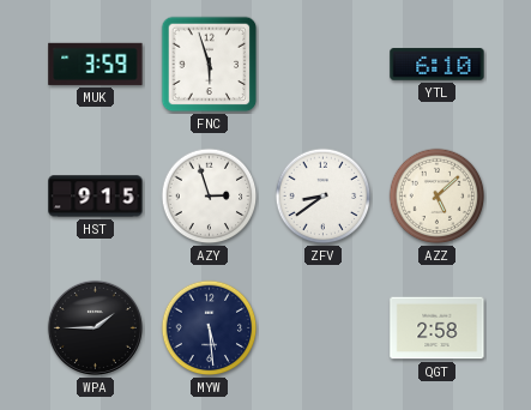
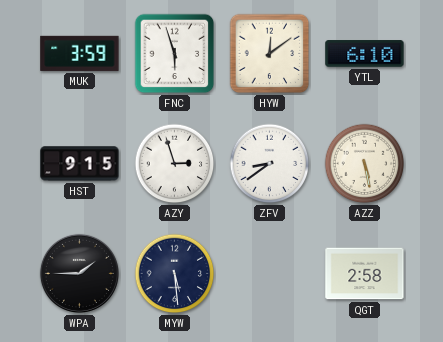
HYW: none -> 12:09 (270, 54)
AZZ: 5:08 -> 5:28 (365, 164)
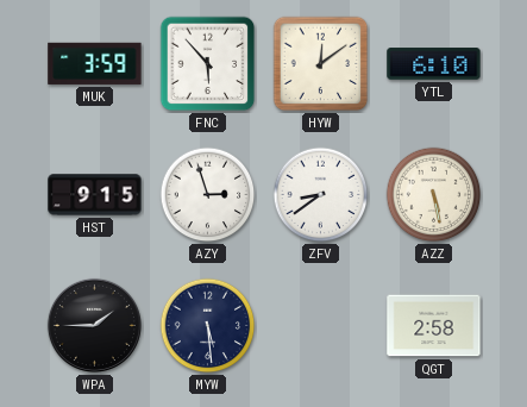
FNC: 5:57 -> 5:53 (208, 64)
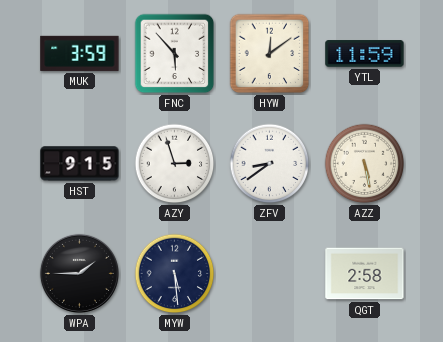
YTL: 6:10 -> 11:59 (365, 54)
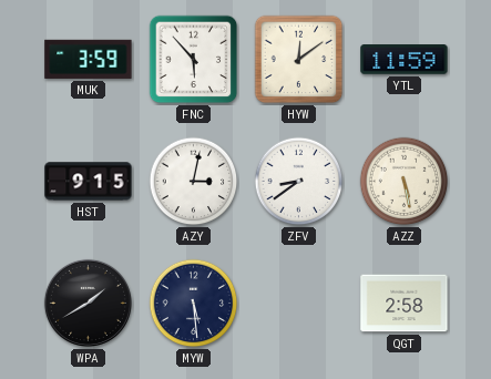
AZY: 2:57 -> 3:02 (194, 182)
WPA: 1:45 -> 1:40 (88, 303)
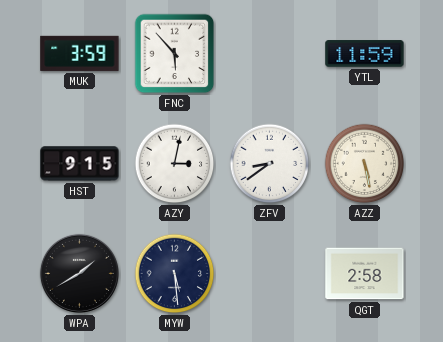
HYW: 12:09 -> none (299, 60)
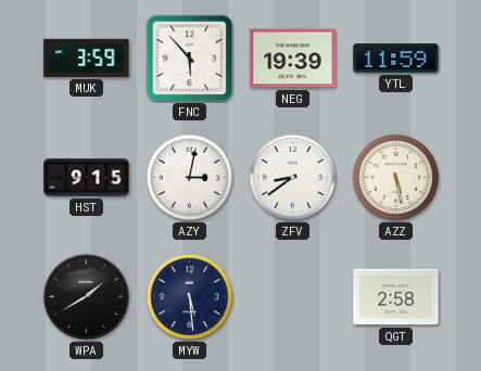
NEG: none -> 19:39 (293, 59)
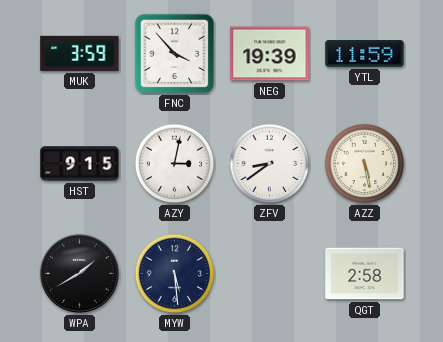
FNC: 5:53 -> 3:53 (175, 54)
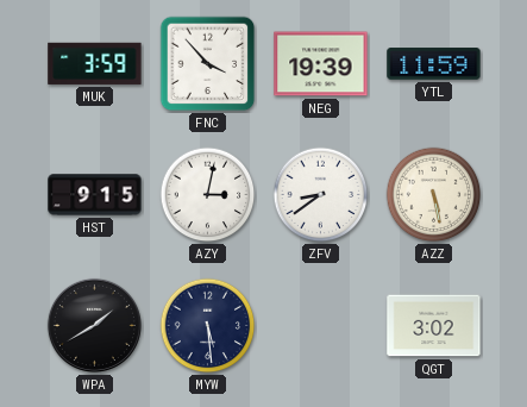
QGT: 2:58 -> 3:02 (434, 326)
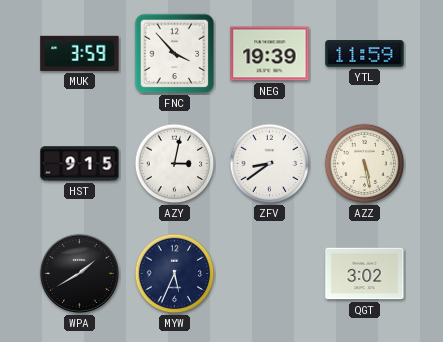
MYW: 5:29 -> 5:34 (175, 274)
